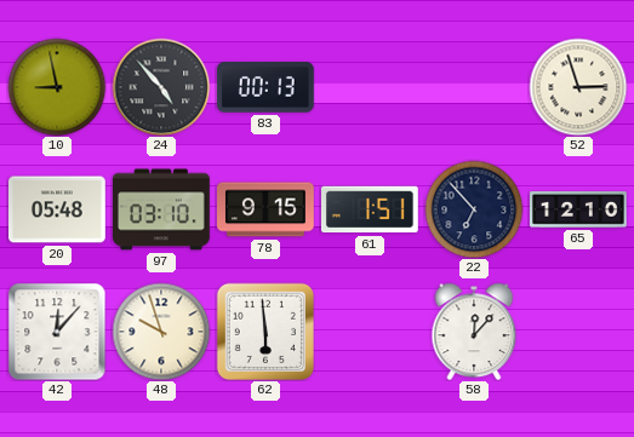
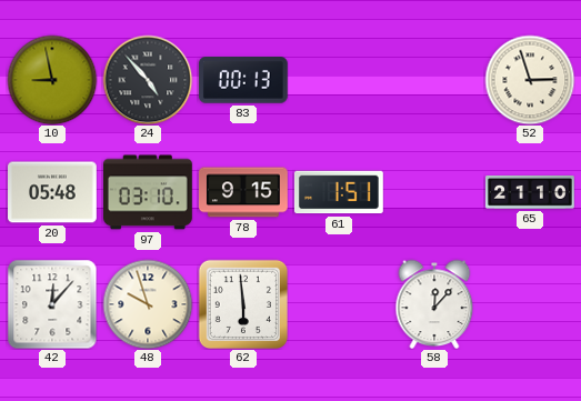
22: 6:53 -> none (474, 209)
65: 12:10 -> 21:10 (531, 193)
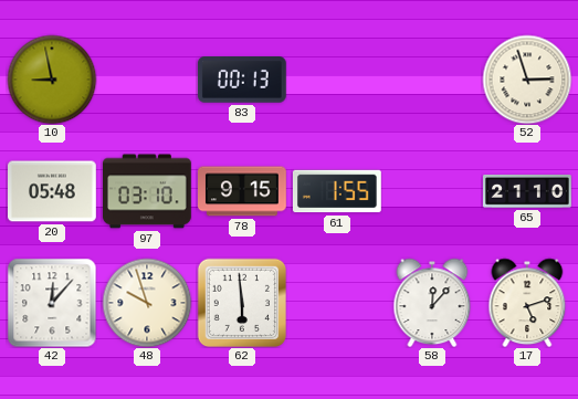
24: 4:53 -> none (148, 80)
61: 1:51 -> 1:55 (337, 191)
17: none -> 5:12 (527, 303)
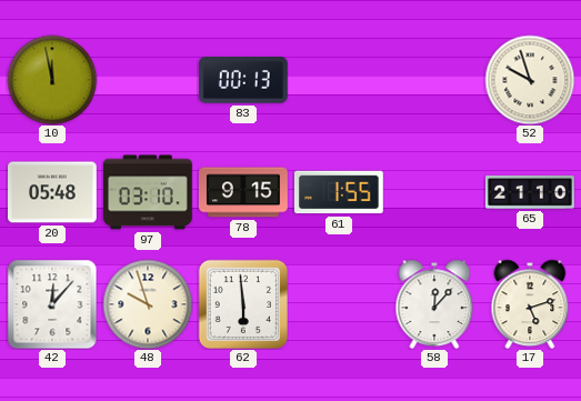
10: 8:58 -> 11:58 (52, 80)
52: 2:57 -> 9:57 (530, 80)
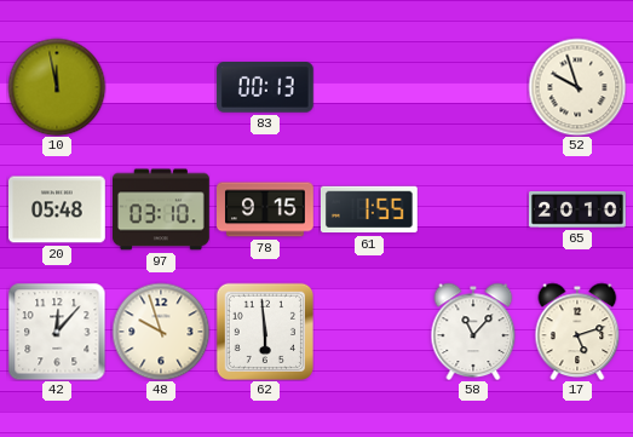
65: 21:10 -> 20:10 (579, 211)
58: 12:07 -> 11:07 (473, 332)
